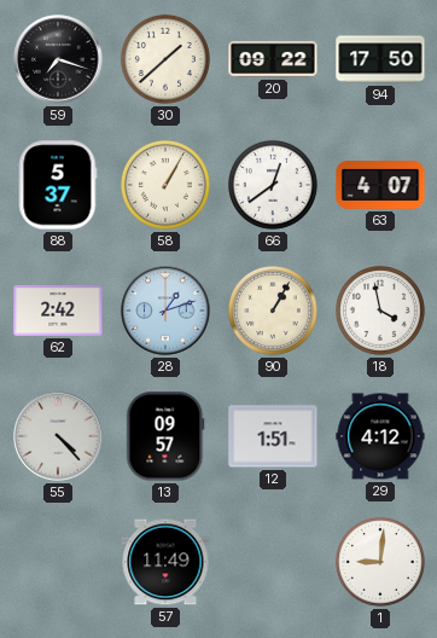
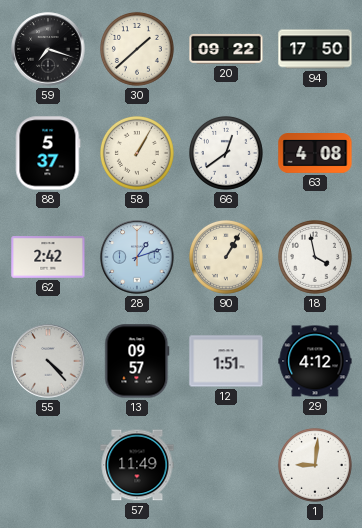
63: 4:07 -> 4:08 (315, 154)
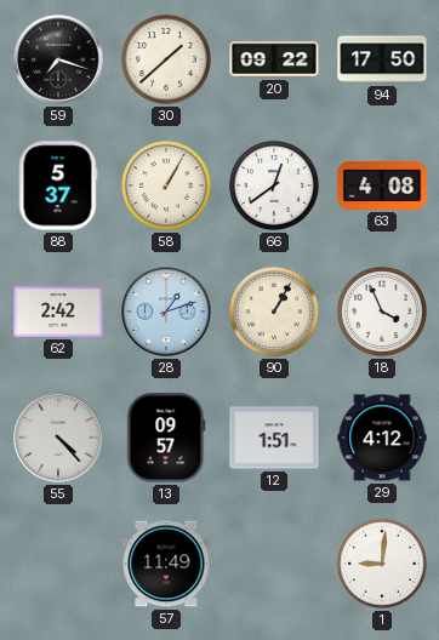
18: 3:58 -> 3:56 (382, 312)
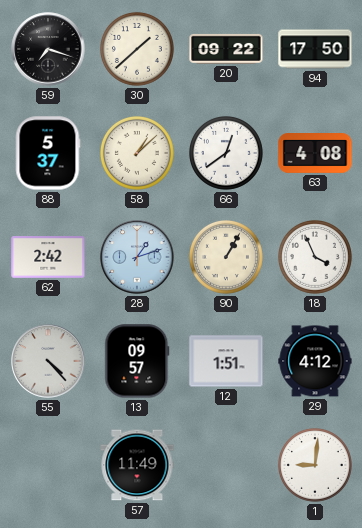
58: 1:05 -> 1:08 (137, 153)
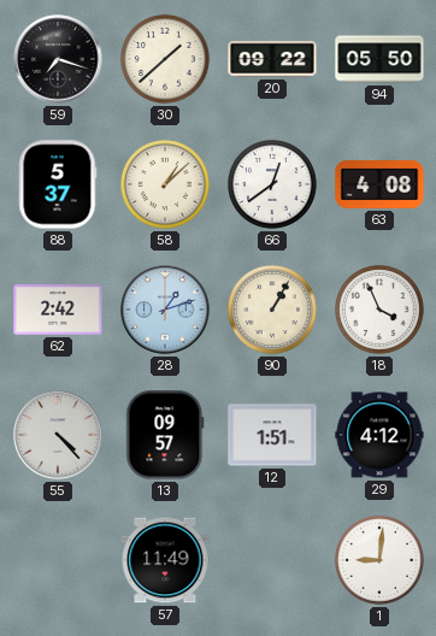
94: 17:50 -> 05:50 (379, 59)
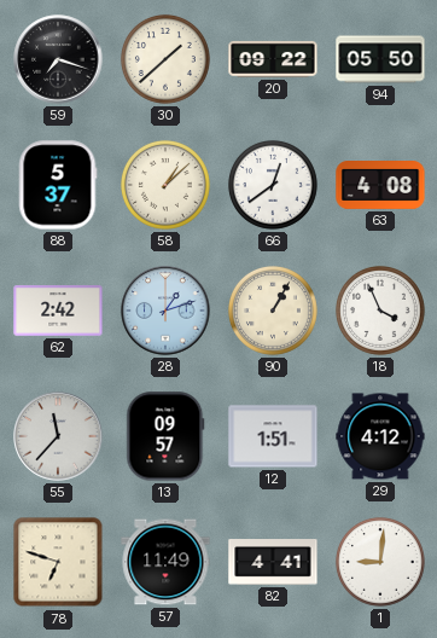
55: 4:23 -> 11:37 (58, 436)
78: none -> 6:48 (58, 562)
82: none -> 4:41 (273, 563)
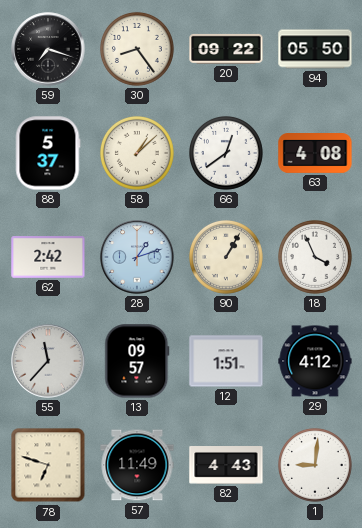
30: 1:38 -> 8:24 (137, 49)
82: 4:41 -> 4:43 (226, 466)
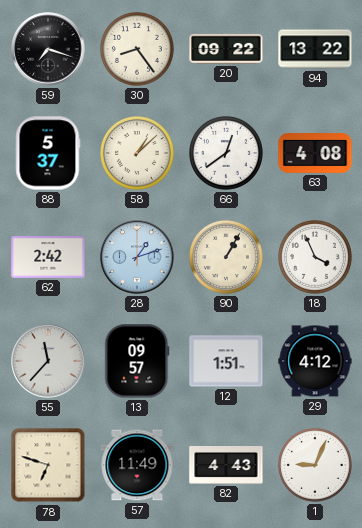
94: 05:50 -> 13:22 (315, 49)
1: 9:01 -> 9:04 (315, 465)
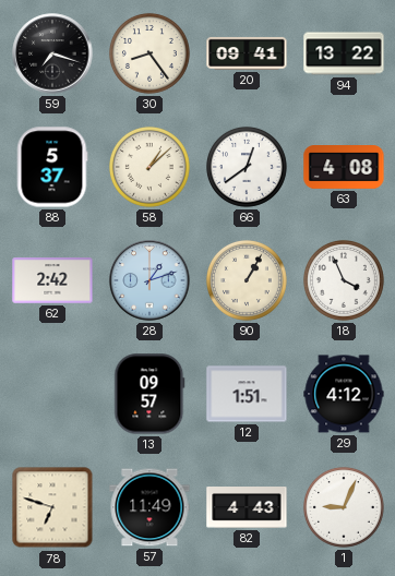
20: 09:22 -> 09:41 (247, 53)
55: 11:37 -> none (48, 361)
